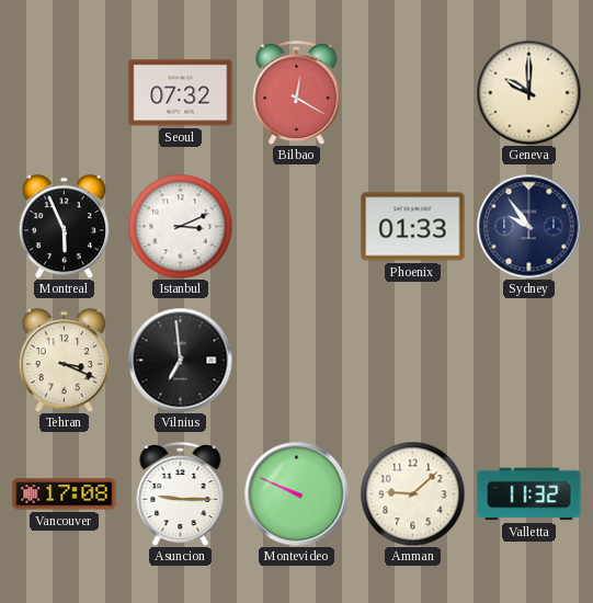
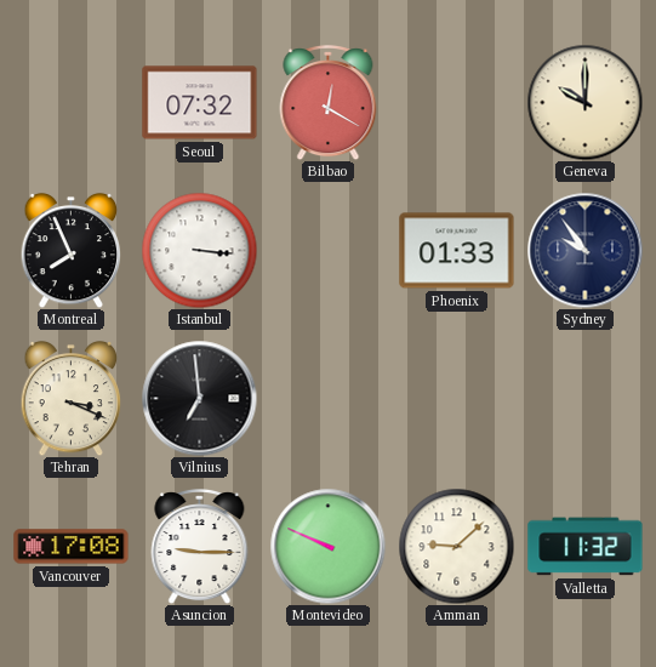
Montreal: 5:56 -> 7:56 (72, 250)
Istanbul: 3:11 -> 3:16 (199, 250)
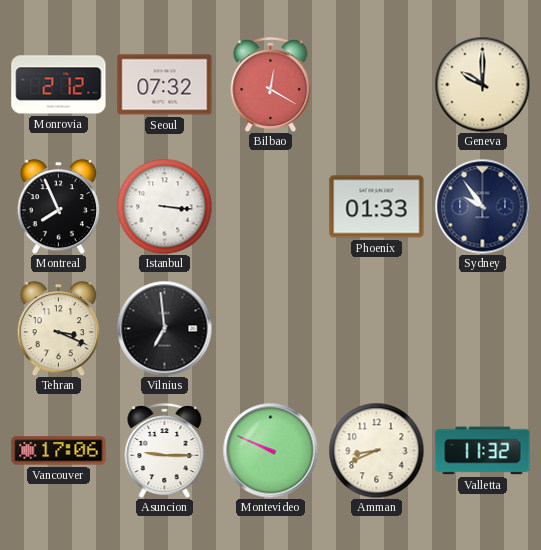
Monrovia: none -> 2:12 (59, 85)
Vancouver: 17:08 -> 17:06 (59, 451)
Amman: 9:08 -> 8:41 (376, 450)
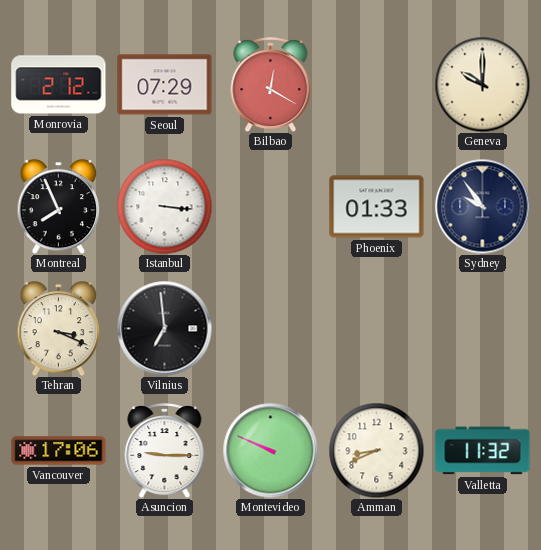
Seoul: 07:32 -> 07:29 (165, 85)
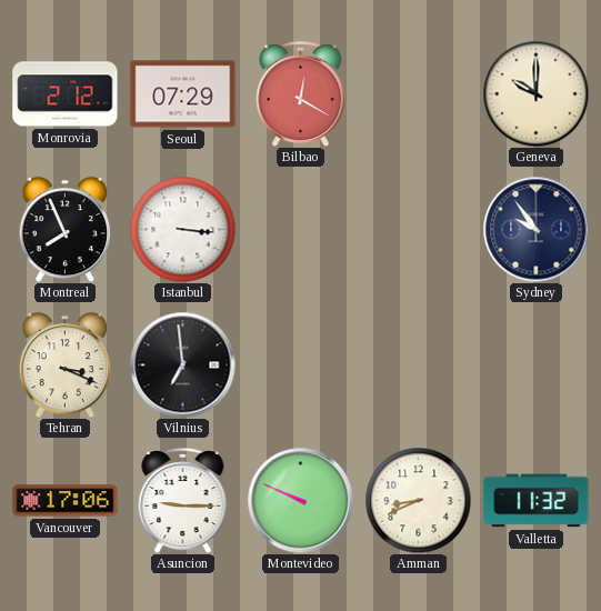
Phoenix: 01:33 -> none (377, 207)
